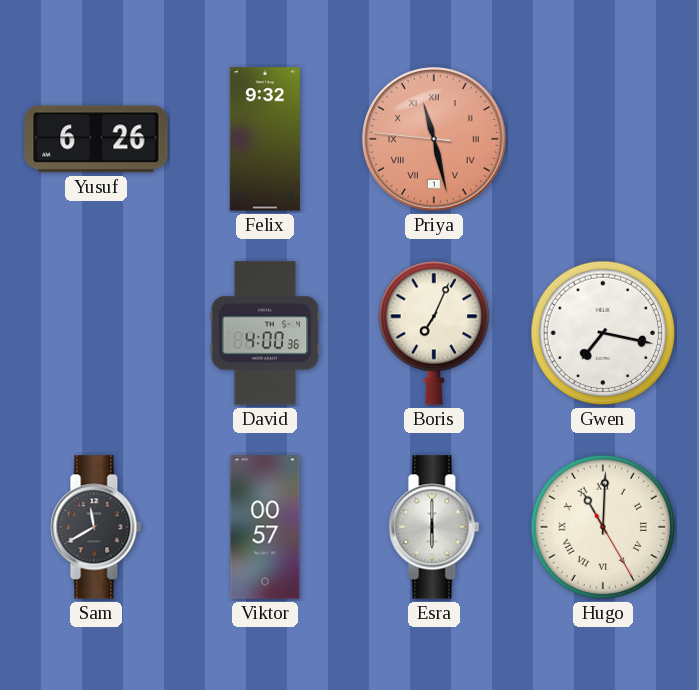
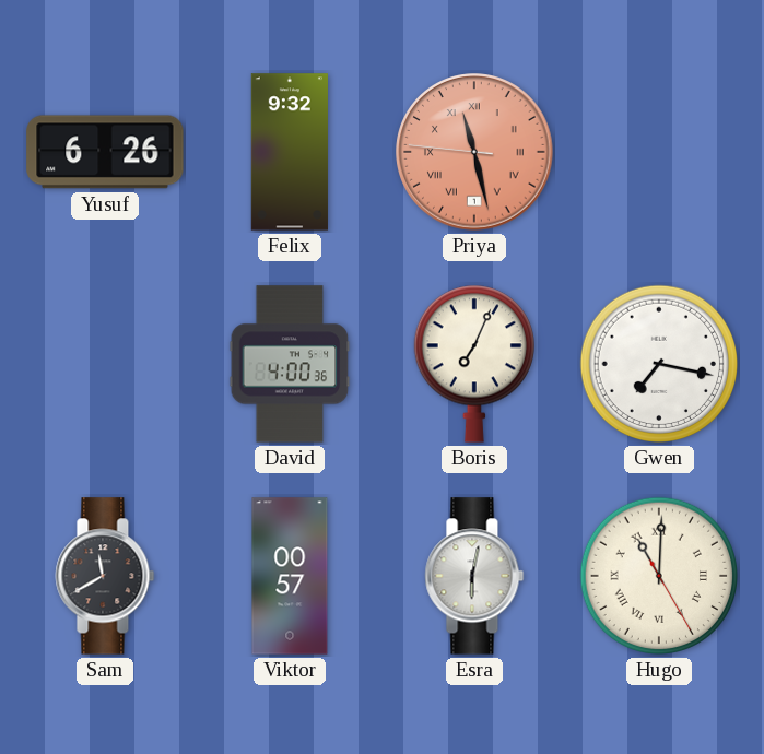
Esra: 6:00 -> 6:02 (474, 576)
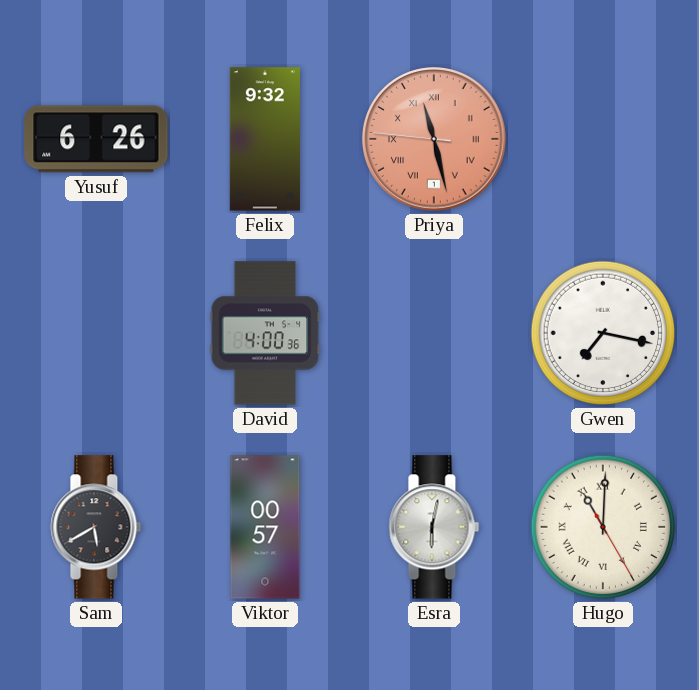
Boris: 7:04 -> none (474, 364)
Sam: 11:40 -> 5:40 (96, 527)
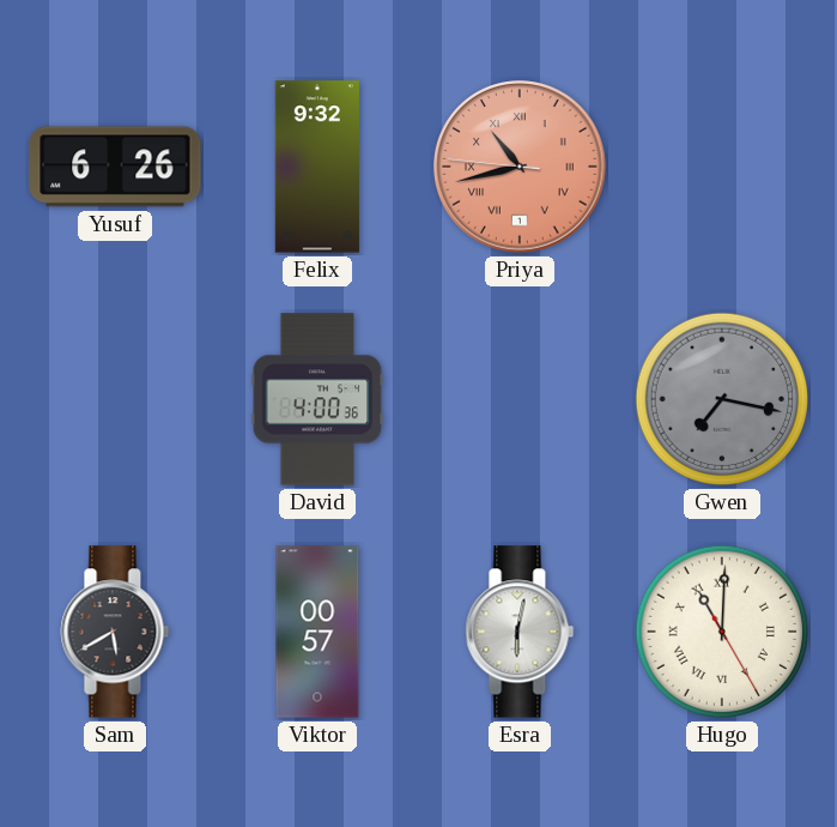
Priya: 11:27 -> 10:42 (520, 167)
Gwen dial: white -> grey (722, 399)
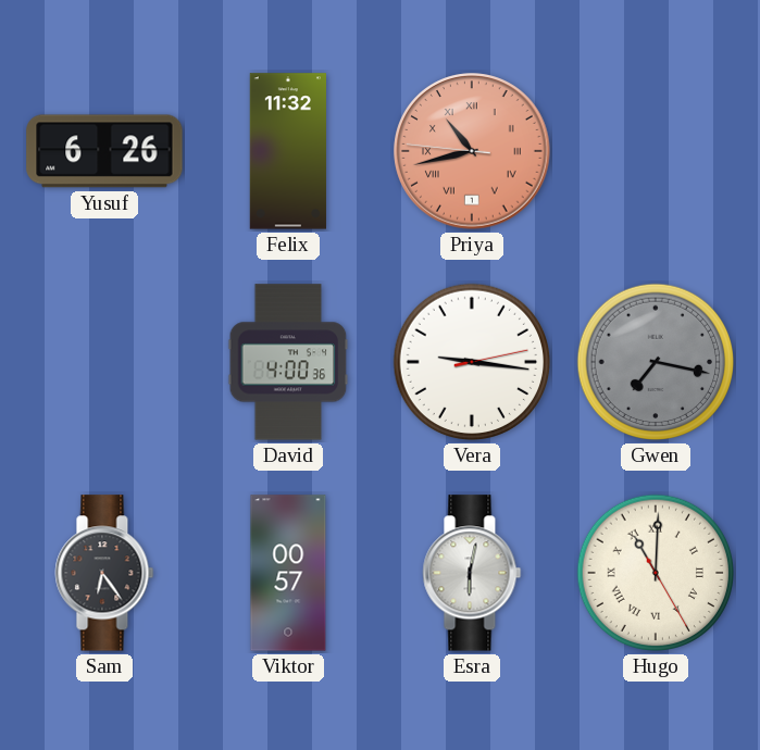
Felix: 9:32 -> 11:32 (288, 151)
Vera: none -> 9:16 (472, 362)
Sam: 5:40 -> 6:24 (104, 573)
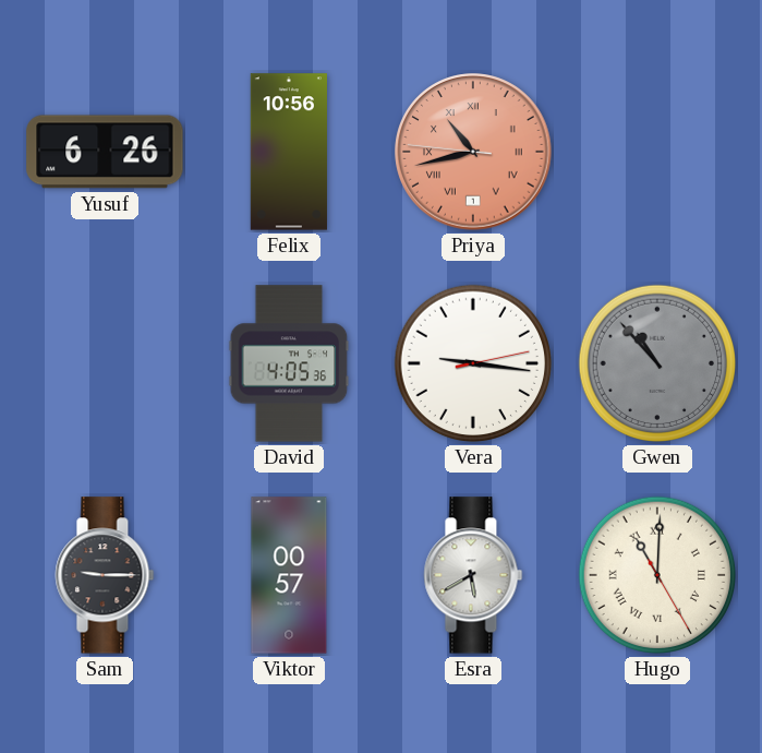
Felix: 11:32 -> 10:56 (289, 152)
David: 4:00 -> 4:05 (289, 363)
Gwen: 7:17 -> 10:53 (657, 363)
Sam: 6:24 -> 9:15 (105, 575)
Esra: 6:02 -> 5:40 (473, 575)
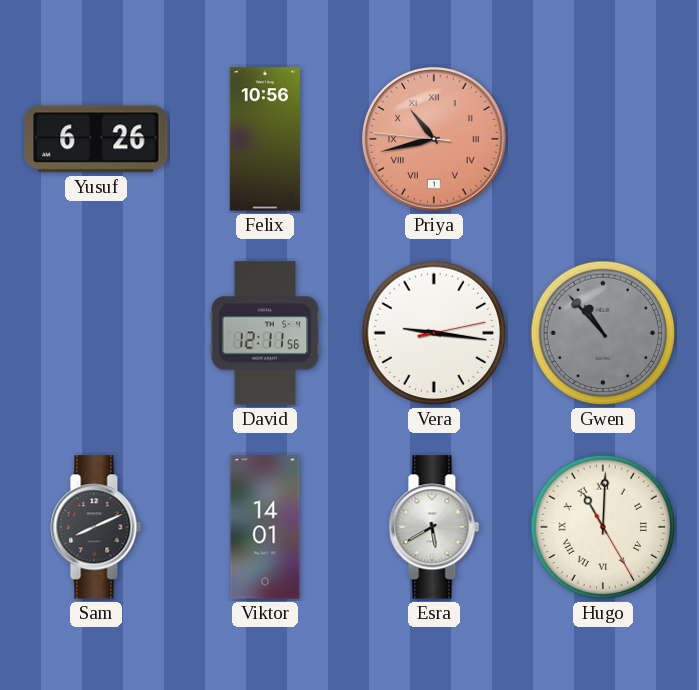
David: 4:05 -> 12:11 (265, 333)
Sam: 9:15 -> 8:11 (96, 527)
Viktor: 00:57 -> 14:01 (265, 527)
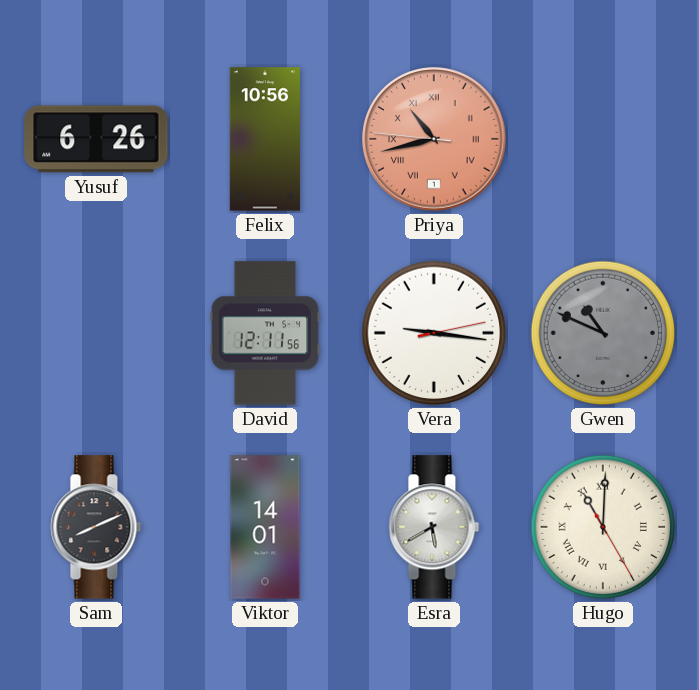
Gwen: 10:53 -> 10:49 (603, 333)
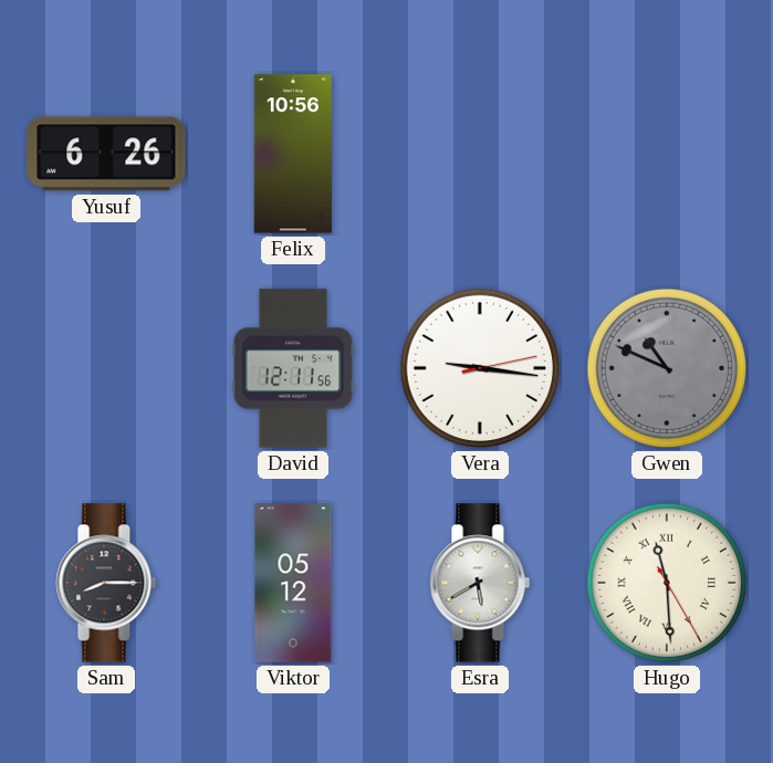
Priya: 10:42 -> none (434, 139)
Sam: 8:11 -> 8:15 (106, 583)
Viktor: 14:01 -> 05:12 (293, 583)
Hugo: 11:00 -> 11:29 (667, 583)
